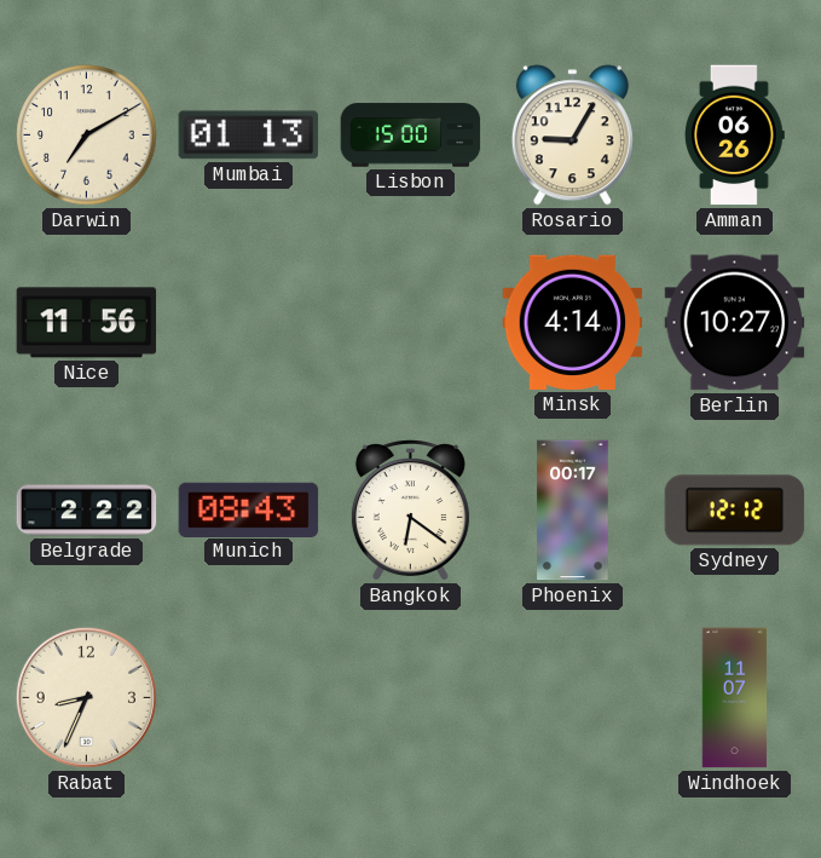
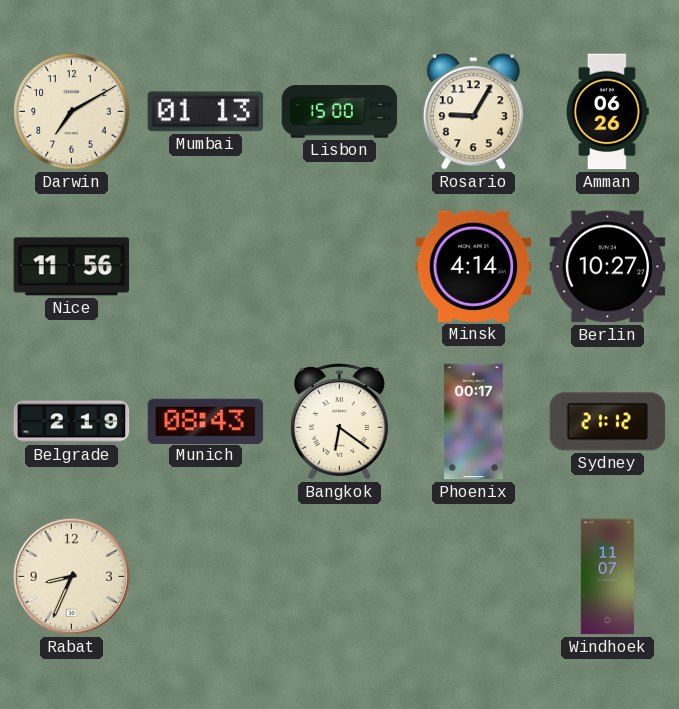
Belgrade: 2:22 -> 2:19 (72, 422)
Sydney: 12:12 -> 21:12 (608, 422)
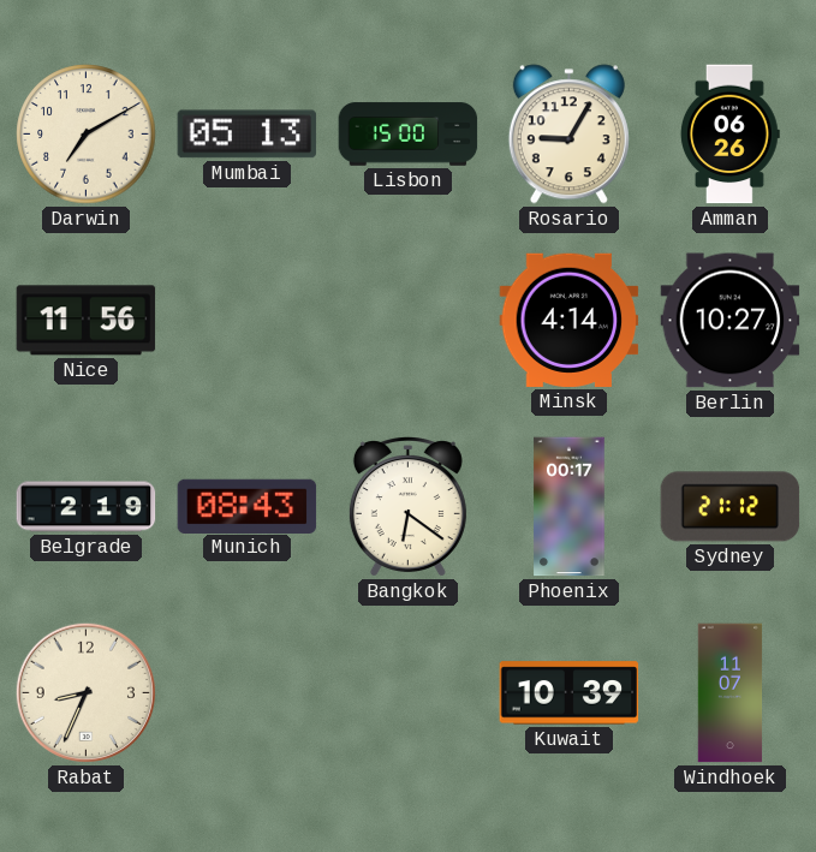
Mumbai: 01:13 -> 05:13 (248, 135)
Kuwait: none -> 10:39 (570, 693)
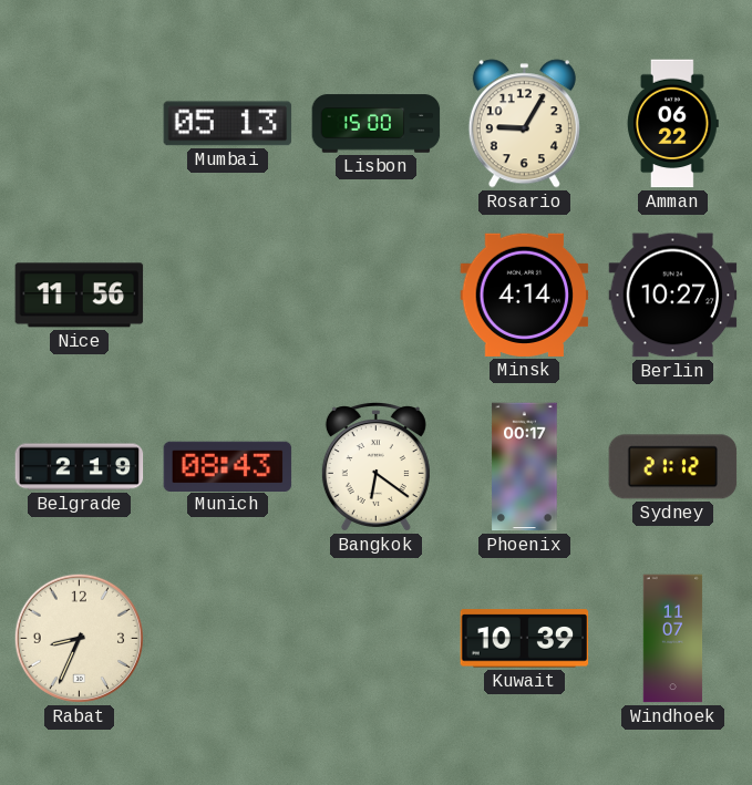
Darwin: 7:10 -> none (87, 135)
Amman: 06:26 -> 06:22 (672, 124)
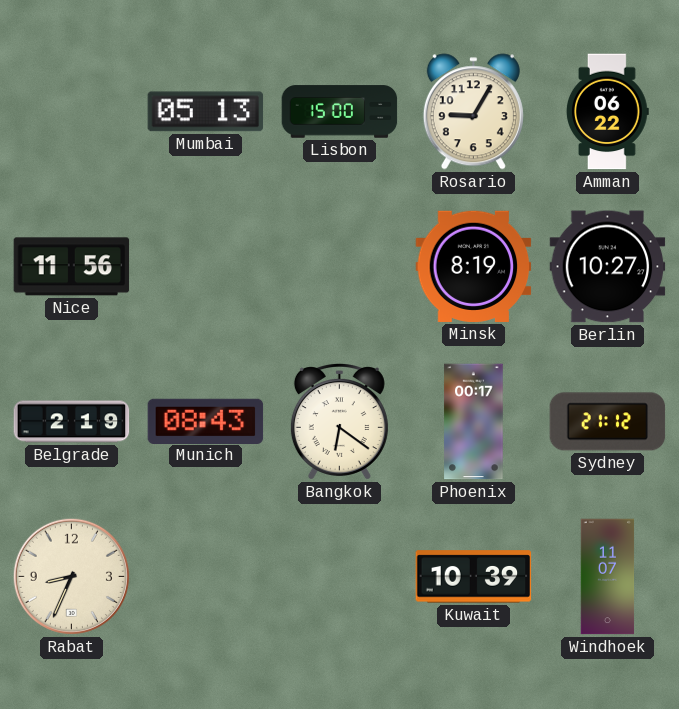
Minsk: 4:14 -> 8:19 (474, 266)
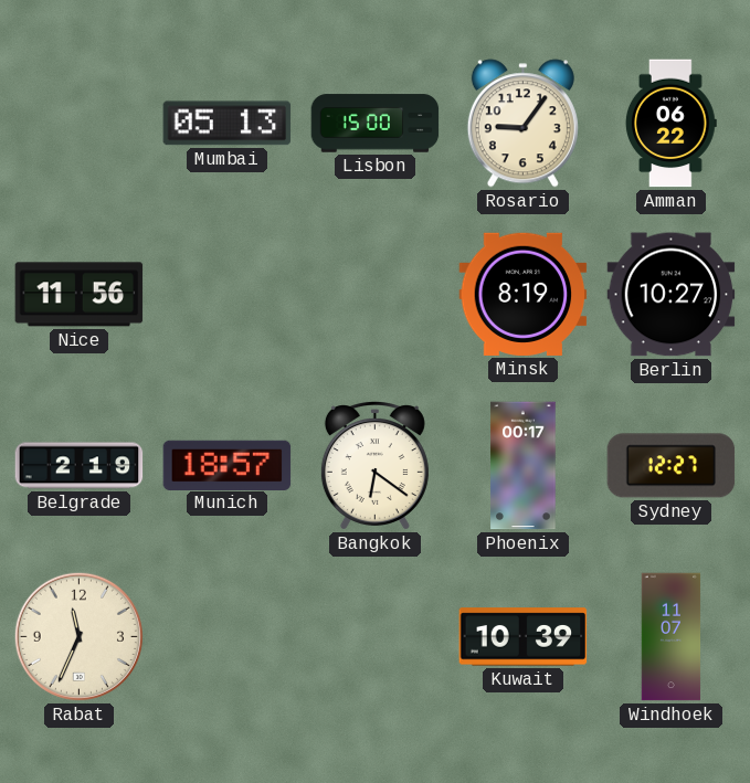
Rosario: 9:05 -> 9:06 (522, 124)
Munich: 08:43 -> 18:57 (228, 465)
Sydney: 21:12 -> 12:27 (672, 466)
Rabat: 8:34 -> 11:34 (78, 636)
